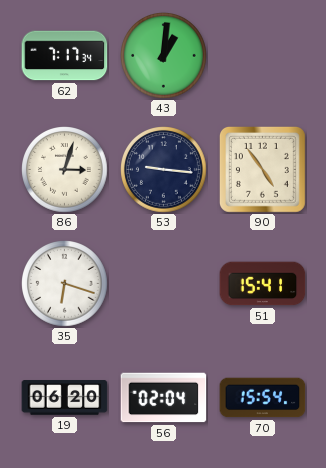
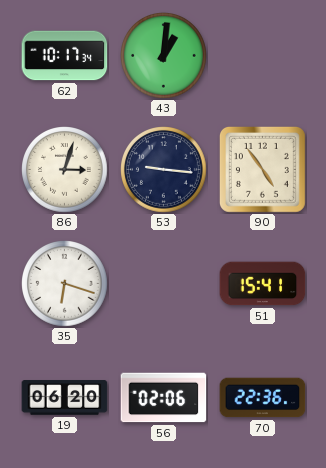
62: 7:17 -> 10:17 (65, 56)
56: 02:04 -> 02:06 (164, 398)
70: 15:54 -> 22:36 (263, 398)
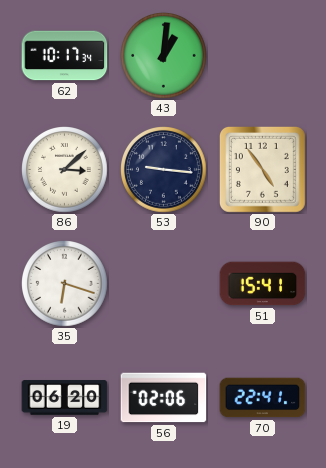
86: 3:03 -> 3:08 (65, 170)
70: 22:36 -> 22:41 (263, 398)
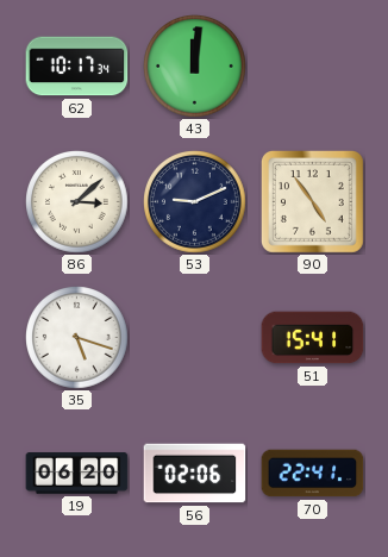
43: 1:01 -> 12:01 (195, 67)
53: 9:16 -> 9:11 (195, 202)
35: 6:18 -> 5:18 (77, 338)
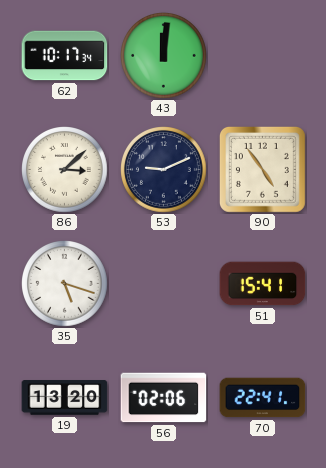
19: 06:20 -> 13:20 (65, 398)
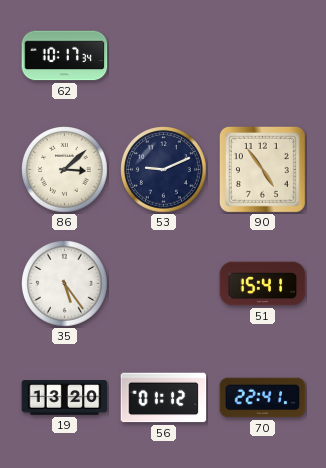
43: 12:01 -> none (164, 56)
35: 5:18 -> 5:24 (65, 284)
56: 02:06 -> 01:12 (164, 398)
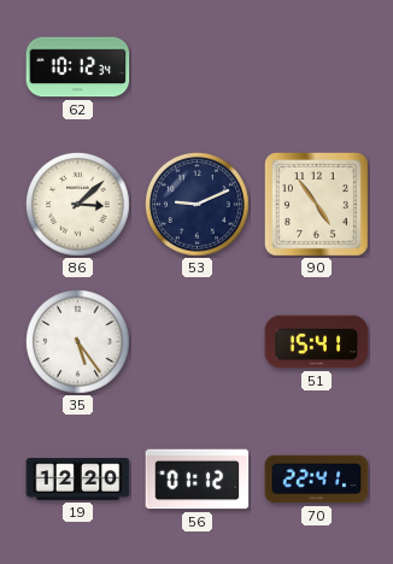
62: 10:17 -> 10:12 (78, 67)
19: 13:20 -> 12:20 (78, 480)
